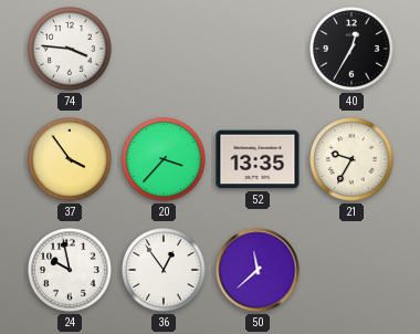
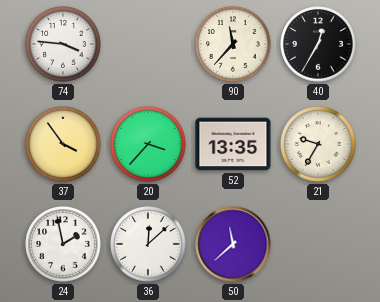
90: none -> 11:37 (233, 44)
24: 9:58 -> 1:58 (63, 244)
36: 12:54 -> 12:08 (148, 244)
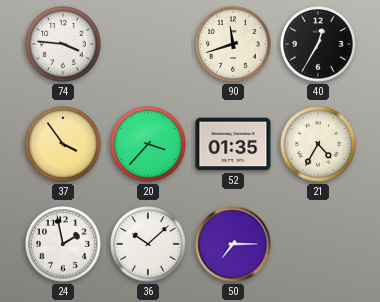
90: 11:37 -> 11:42 (233, 44)
52: 13:35 -> 01:35 (233, 144)
21: 9:35 -> 4:35 (318, 144)
36: 12:08 -> 10:08 (148, 244)
50: 11:38 -> 7:15 (233, 244)
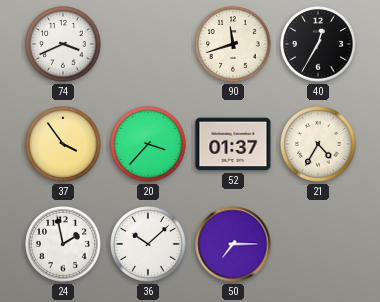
74: 3:46 -> 3:41 (63, 44)
52: 01:35 -> 01:37 (233, 144)
